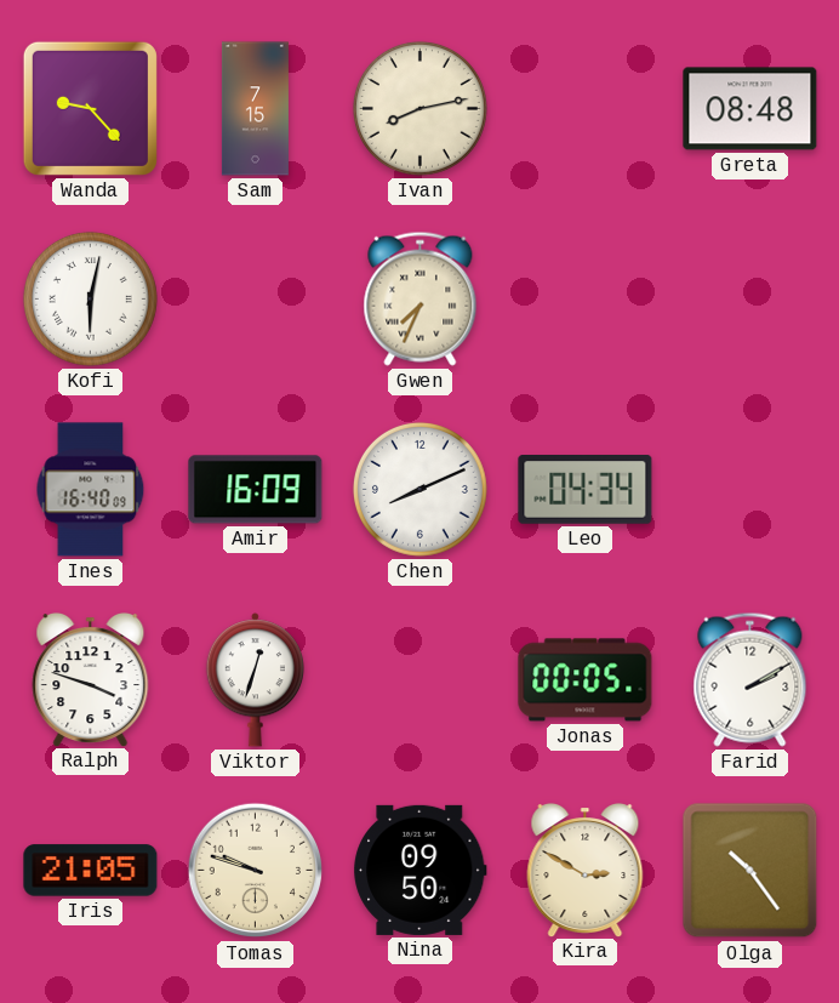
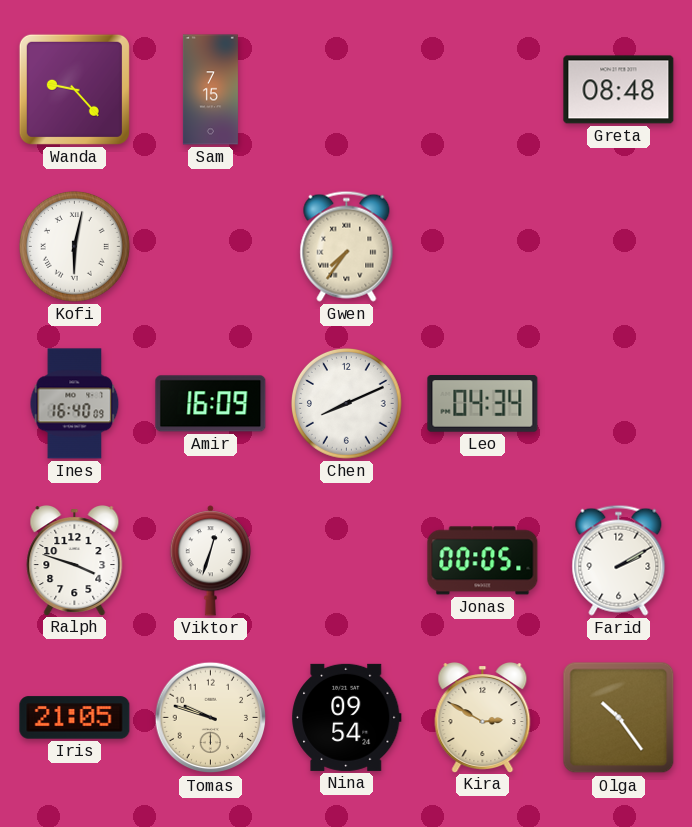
Ivan: 8:13 -> none (419, 108)
Gwen: 7:34 -> 7:36 (347, 246)
Nina: 09:50 -> 09:54 (347, 717)
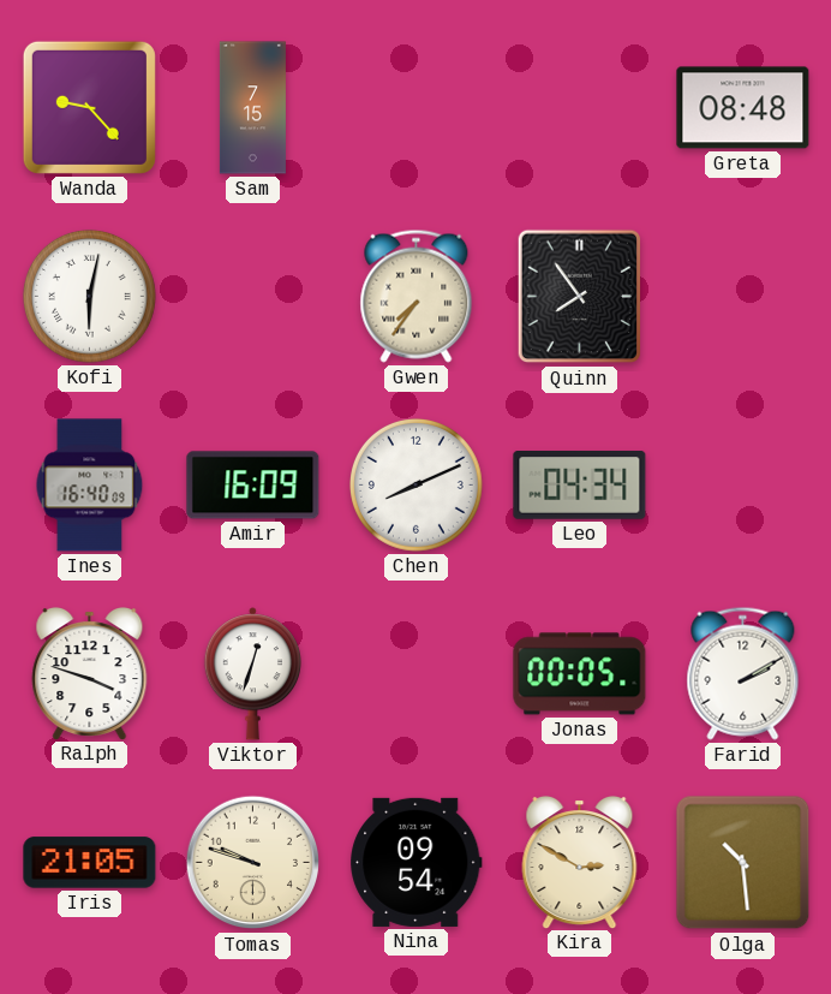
Quinn: none -> 7:54 (579, 297)
Olga: 10:24 -> 10:29 (743, 863)
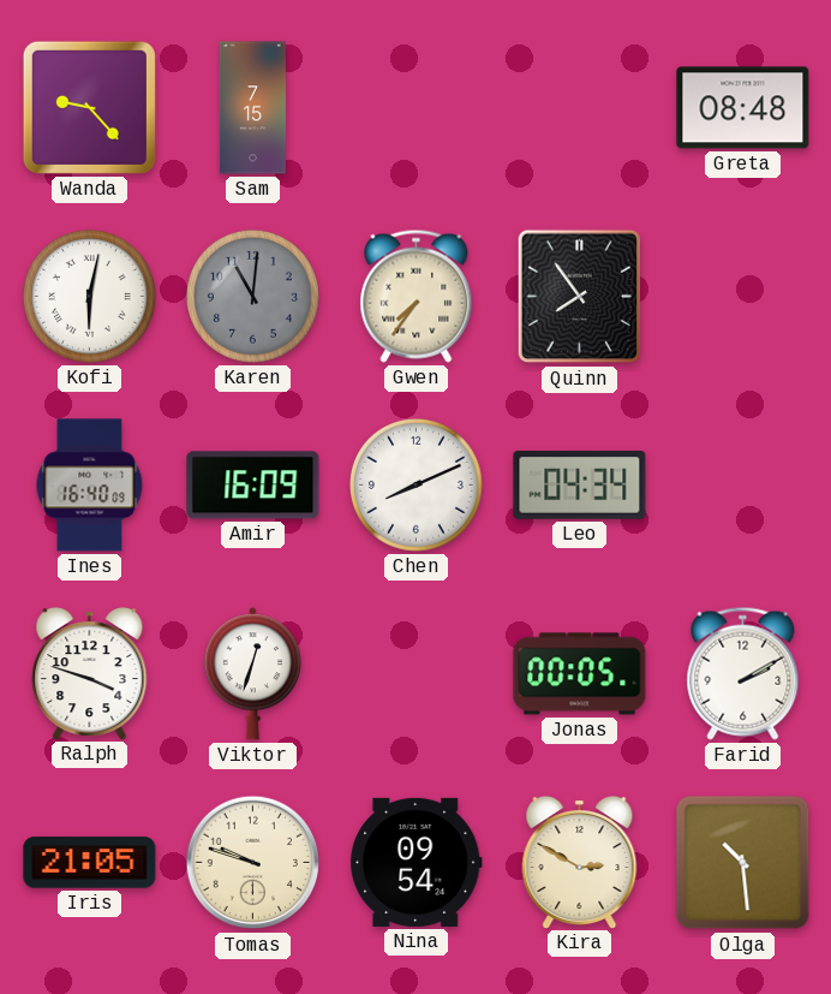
Karen: none -> 11:01 (252, 296)
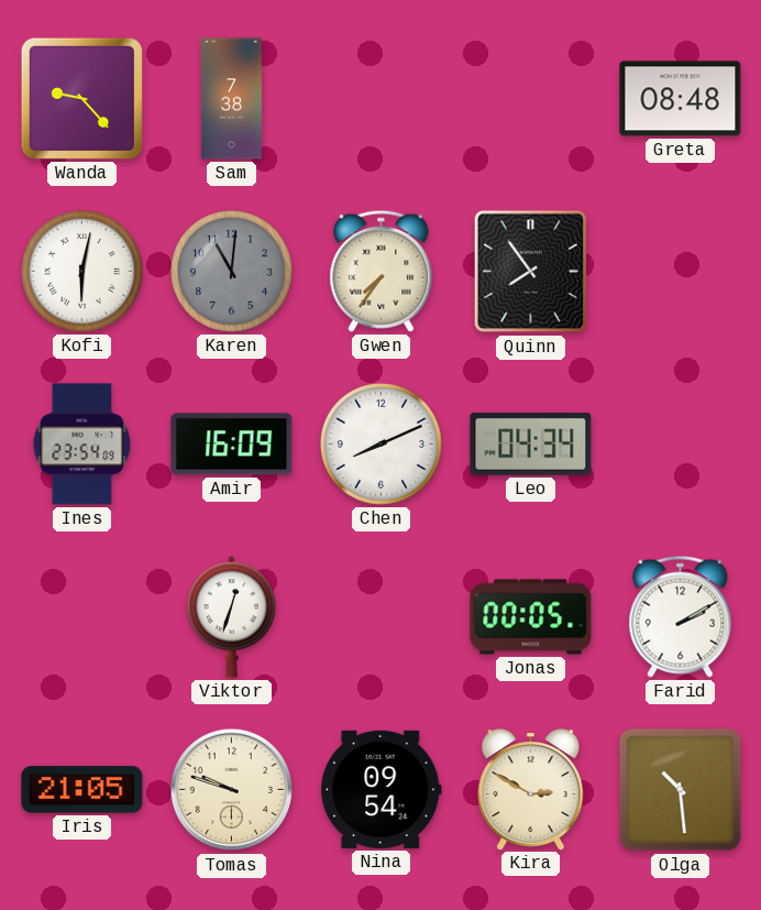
Sam: 7:15 -> 7:38 (231, 99)
Ines: 16:40 -> 23:54 (82, 445)
Ralph: 3:48 -> none (90, 674)
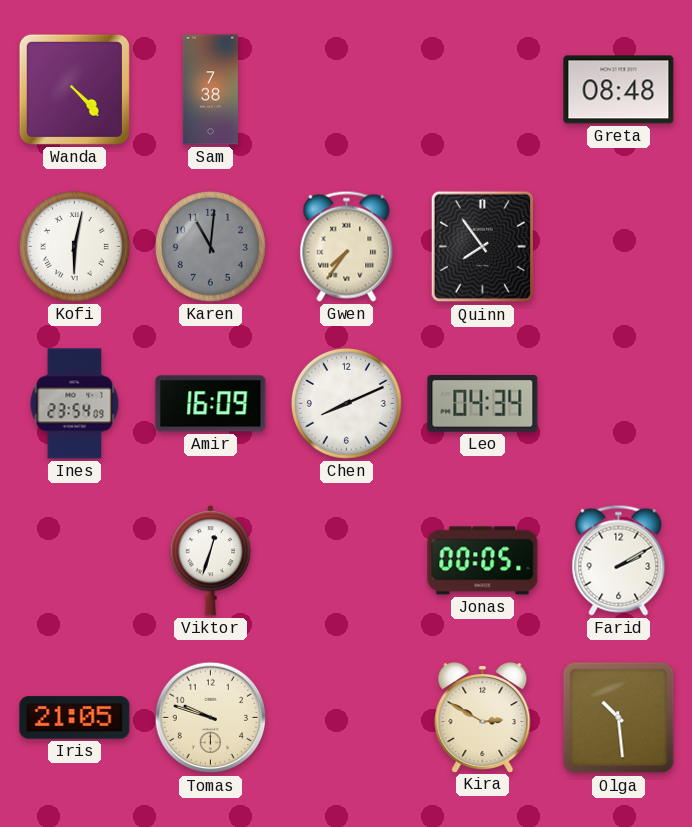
Wanda: 9:23 -> 4:23 (74, 89)
Nina: 09:54 -> none (382, 789)
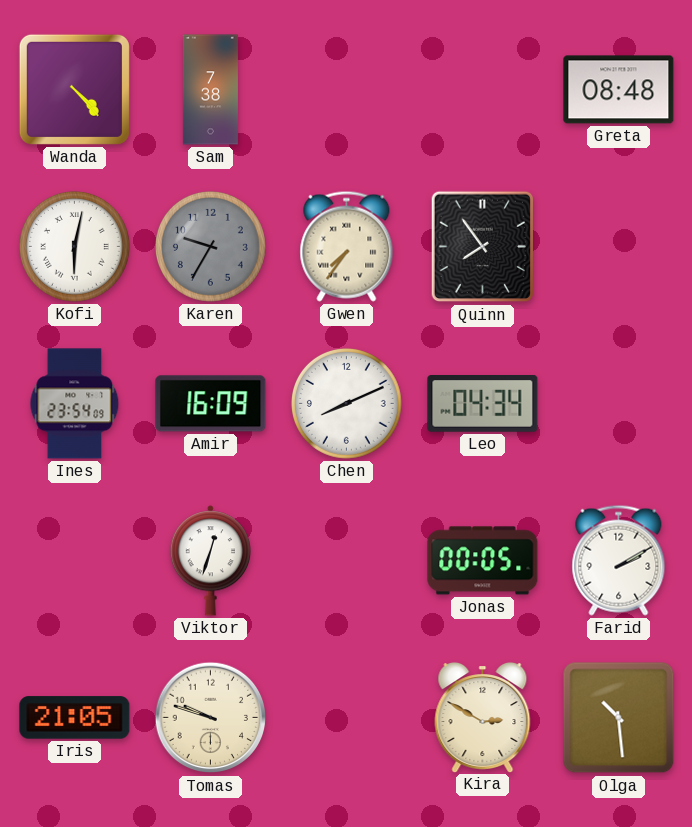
Karen: 11:01 -> 9:35 (210, 246)
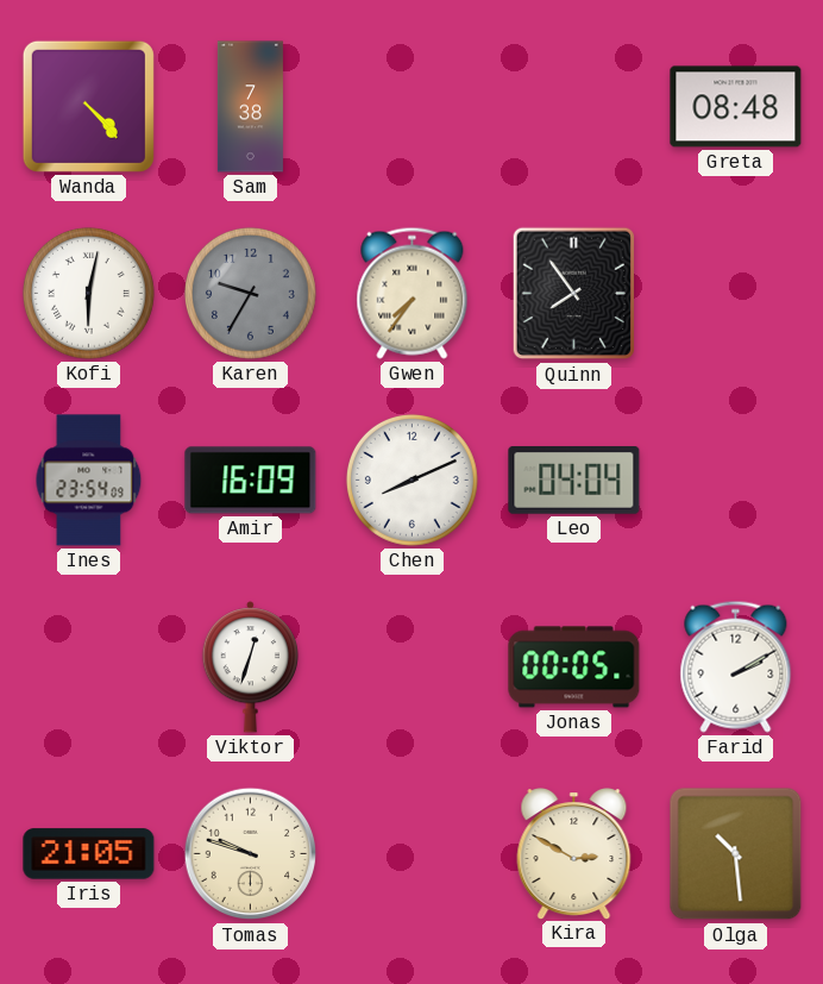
Leo: 04:34 -> 04:04 (574, 481)
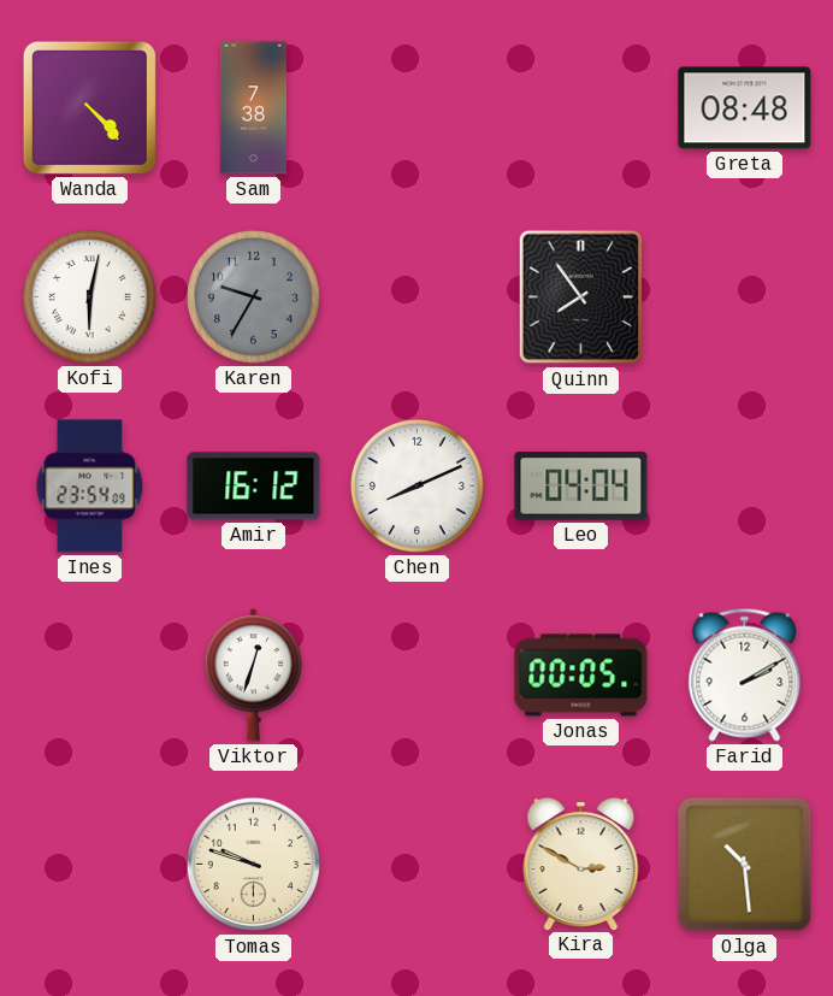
Gwen: 7:36 -> none (413, 293)
Amir: 16:09 -> 16:12 (254, 487)
Iris: 21:05 -> none (89, 854)
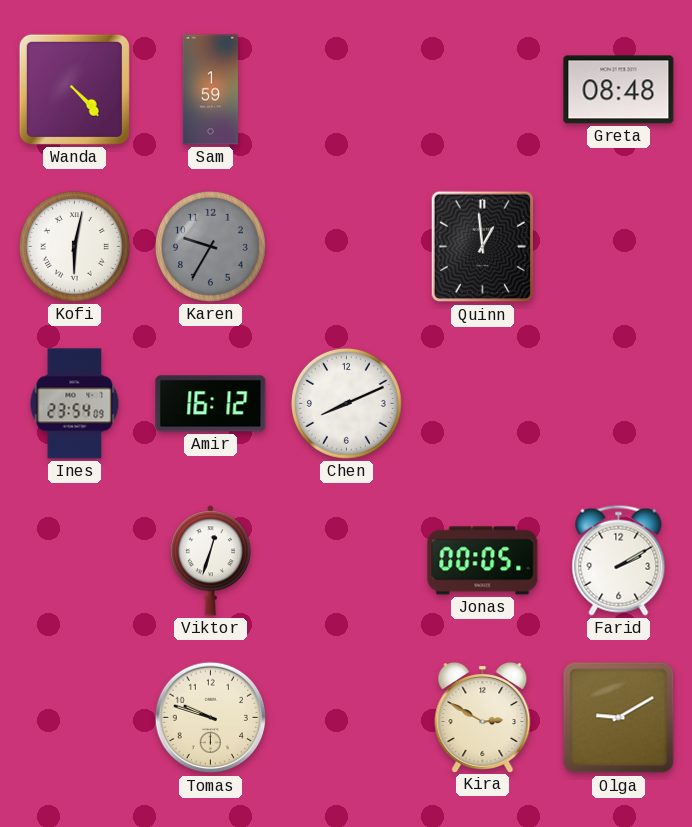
Sam: 7:38 -> 1:59 (210, 90)
Quinn: 7:54 -> 12:59 (482, 247)
Leo: 04:04 -> none (581, 487)
Olga: 10:29 -> 9:10 (619, 718)
